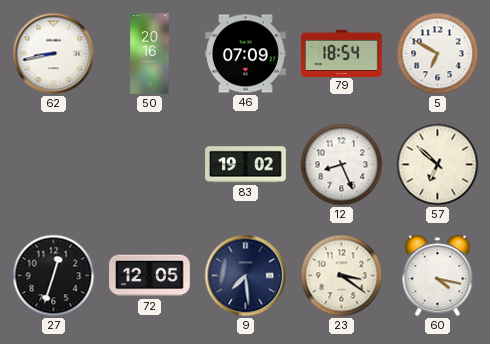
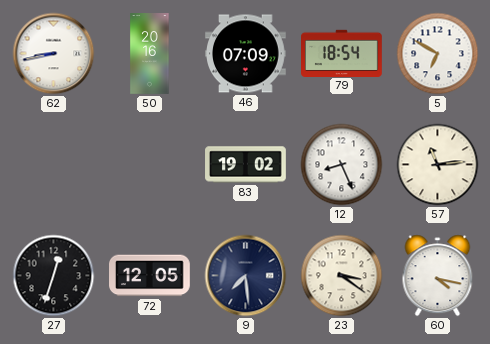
57: 6:52 -> 11:14 (438, 165)
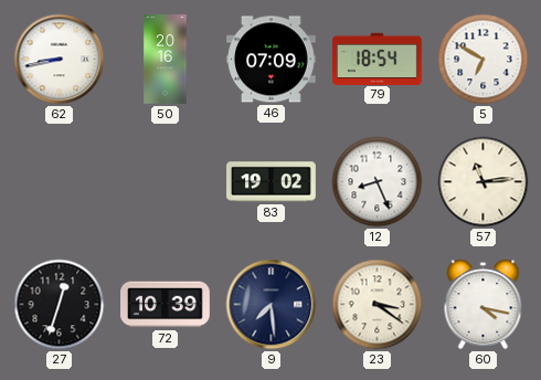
72: 12:05 -> 10:39 (166, 305)
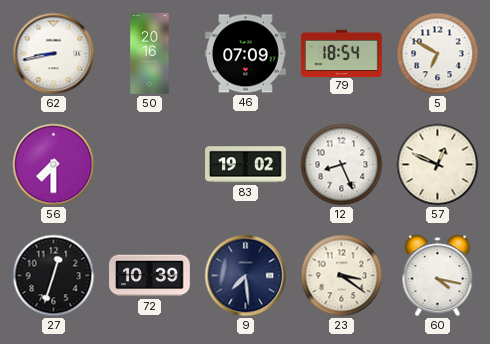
56: none -> 7:30 (54, 165)
57: 11:14 -> 12:49 (438, 165)
